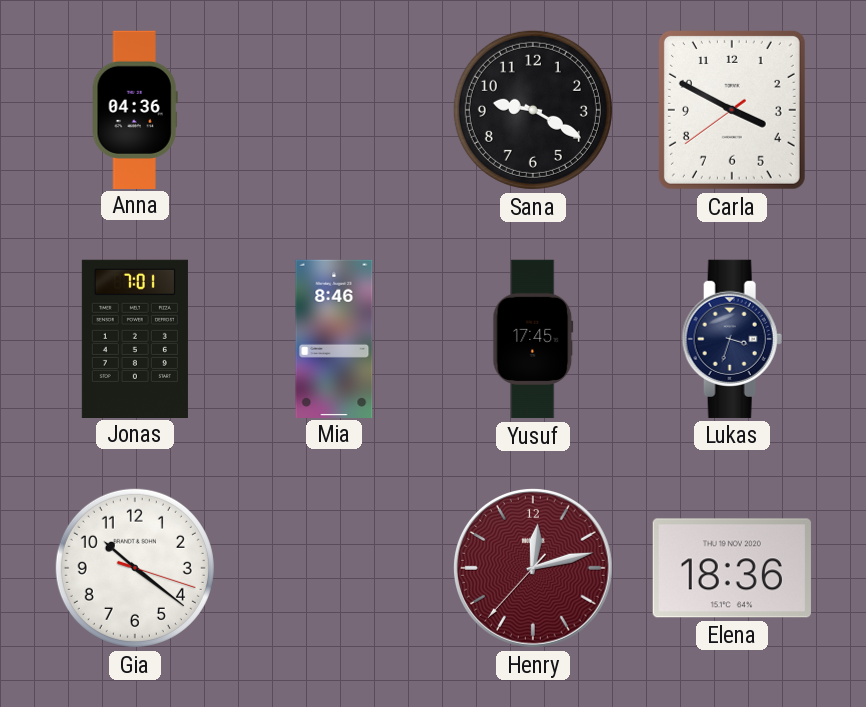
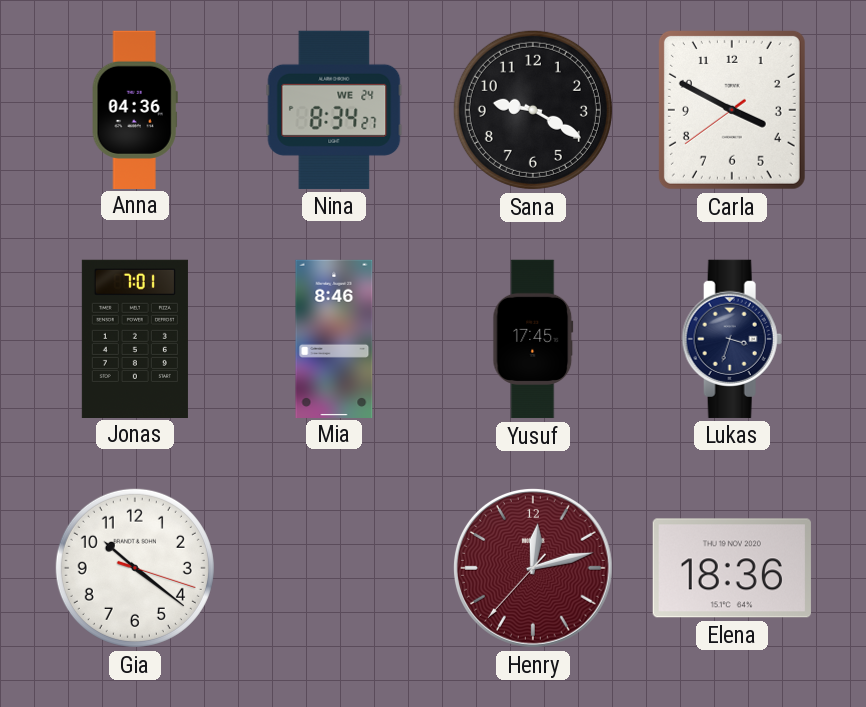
Nina: none -> 8:34 (334, 110)
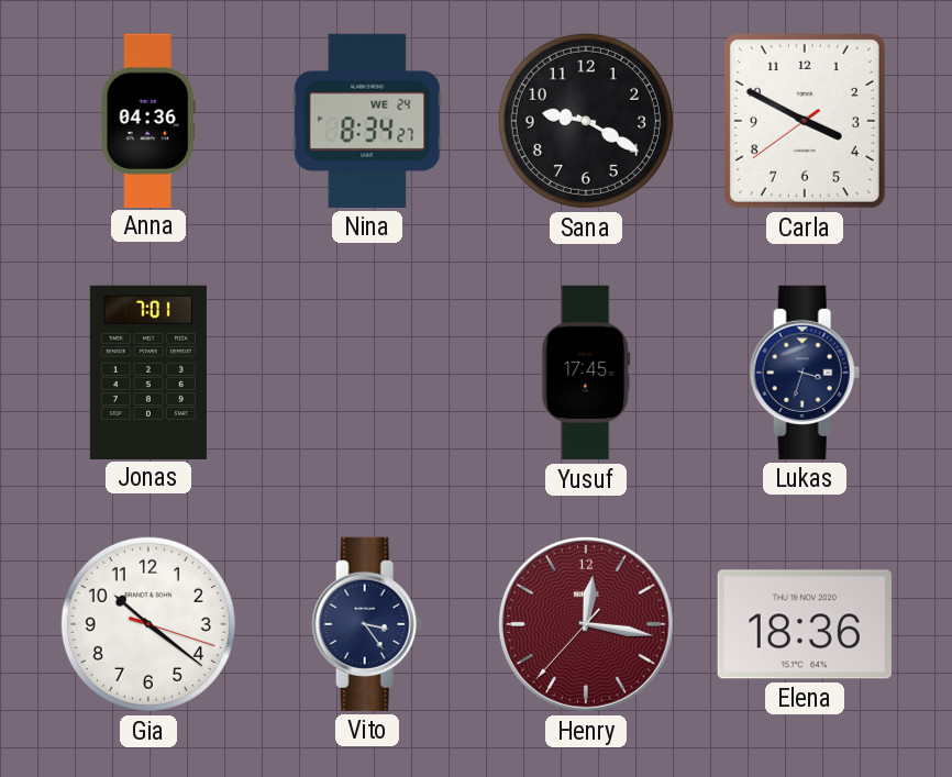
Mia: 8:46 -> none (334, 338)
Vito: none -> 3:24 (367, 624)
Henry: 12:12 -> 12:16 (586, 624)
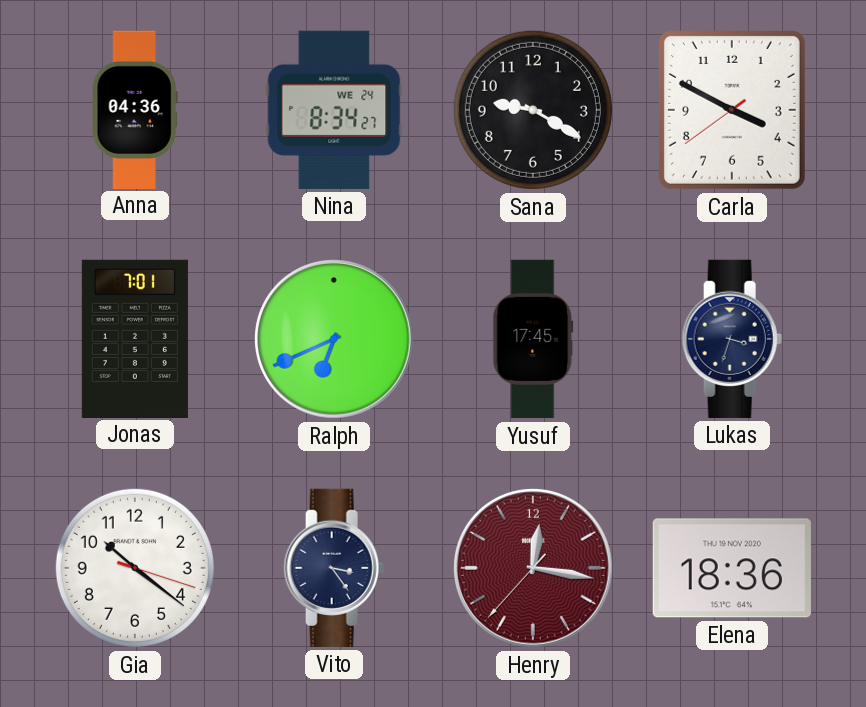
Ralph: none -> 6:41 (334, 339)
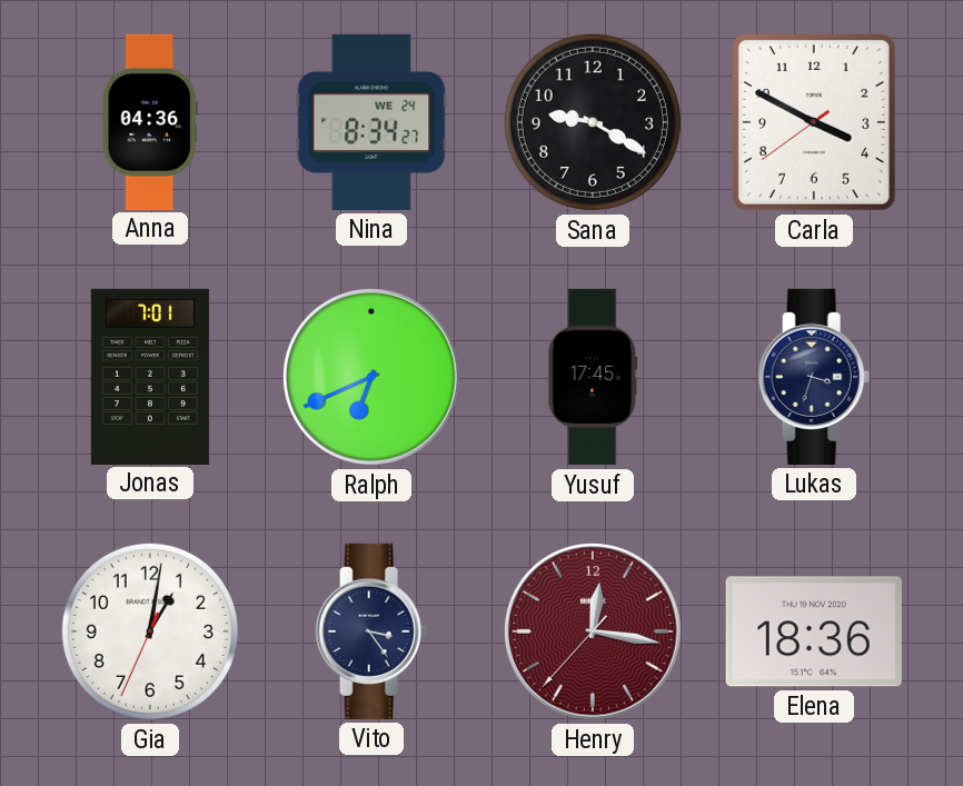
Gia: 10:21 -> 1:01 (150, 631)
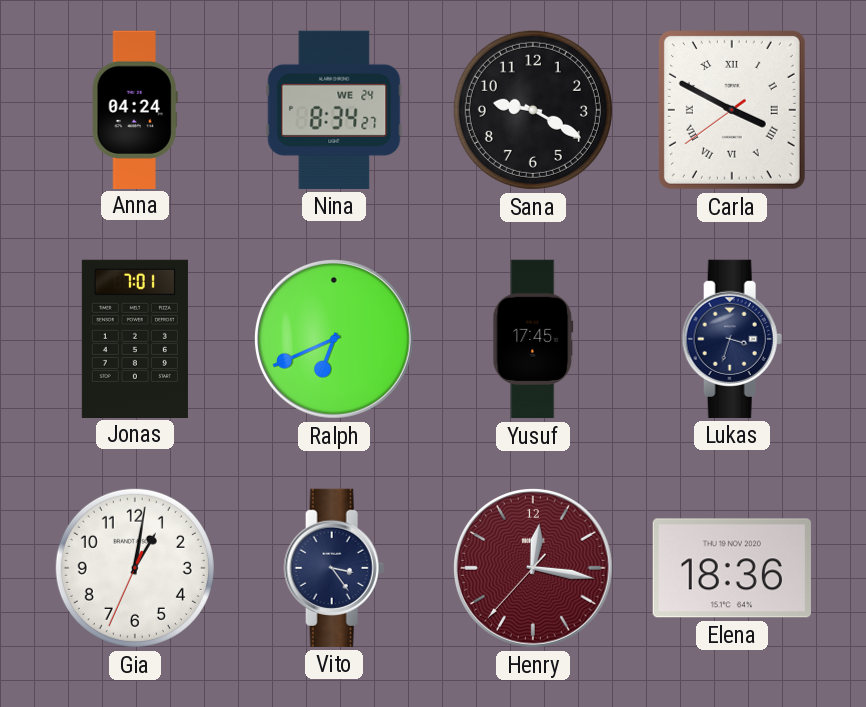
Anna: 04:36 -> 04:24 (135, 109)
Carla numerals: Arabic -> Roman (732, 110)
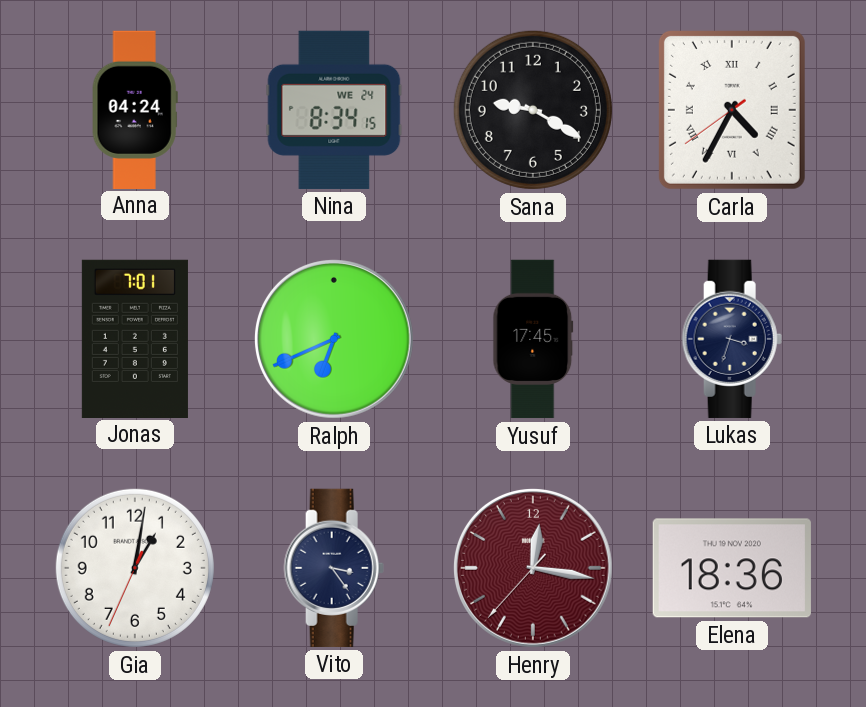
Nina: 8:34:27 -> 8:34:15 (334, 110)
Carla: 3:49 -> 4:34 (732, 110)
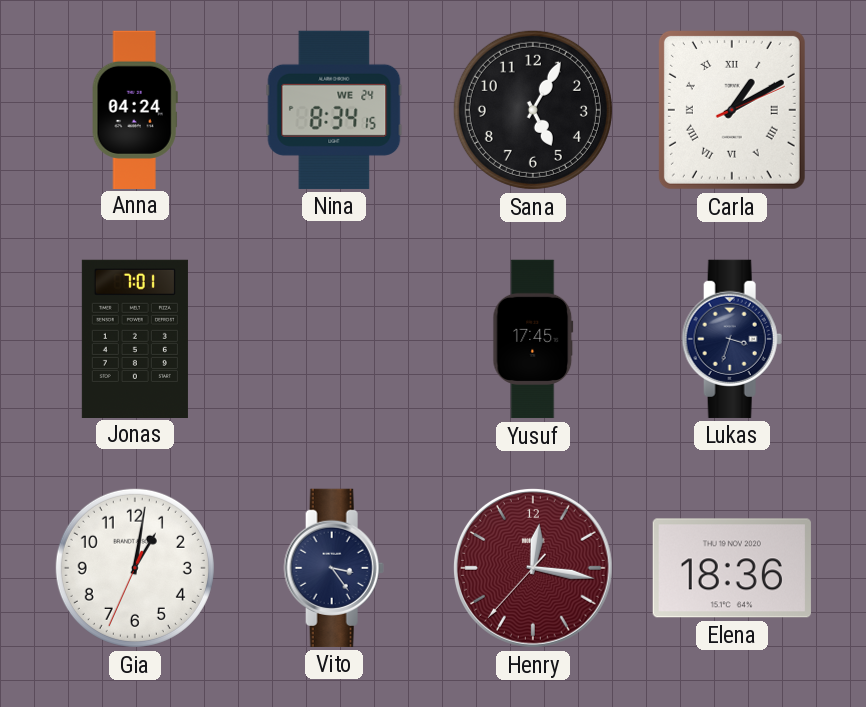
Sana: 9:20 -> 5:05 (533, 110)
Carla: 4:34 -> 1:10 (732, 110)
Ralph: 6:41 -> none (334, 339)
